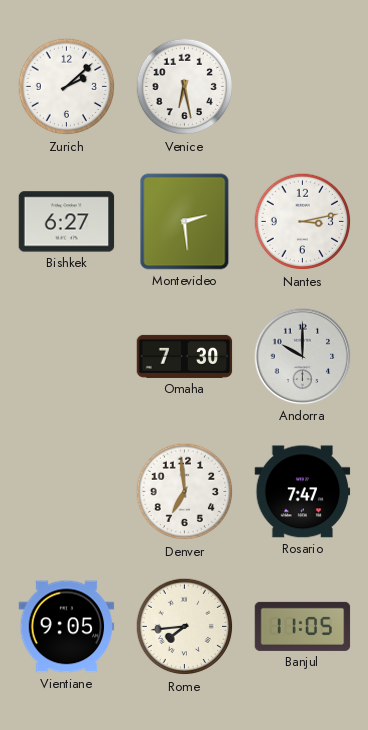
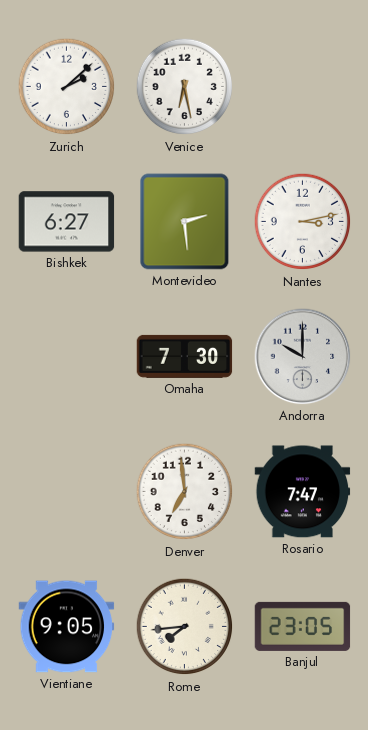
Banjul: 11:05 -> 23:05 (303, 626)
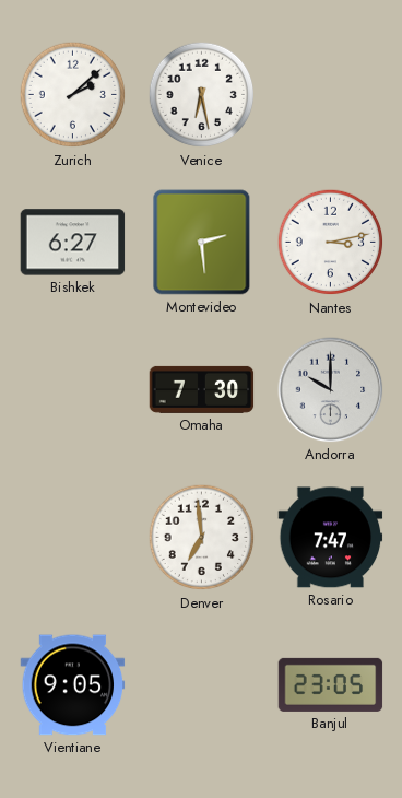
Rome: 7:44 -> none (185, 627)
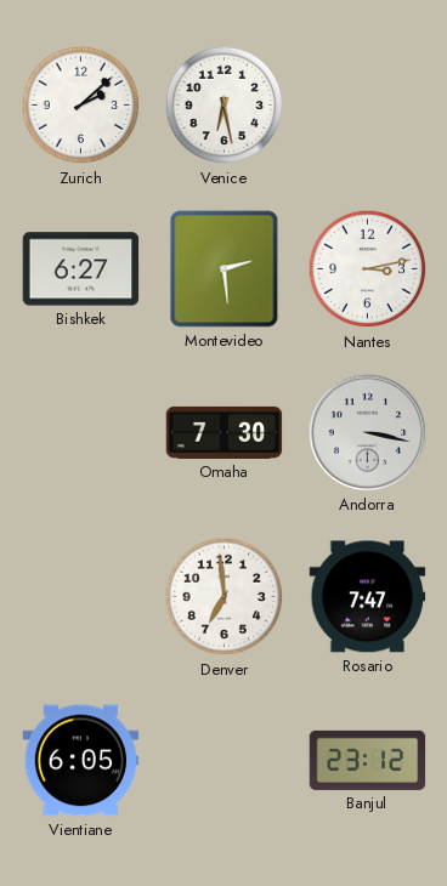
Andorra: 10:00 -> 3:17 (368, 433)
Vientiane: 9:05 -> 6:05 (81, 761)
Banjul: 23:05 -> 23:12 (368, 760)
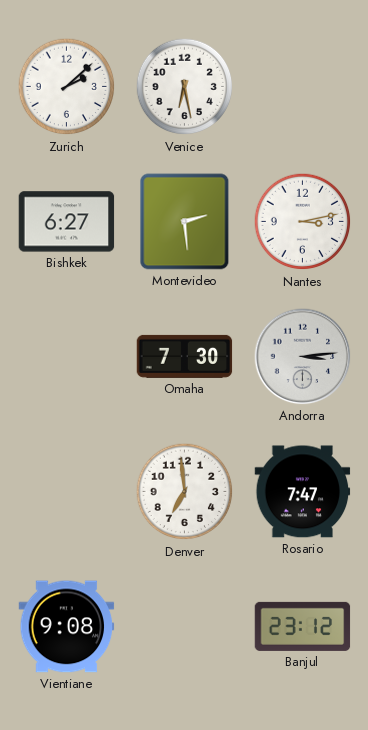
Andorra: 3:17 -> 3:14 (303, 357)
Vientiane: 6:05 -> 9:08 (67, 627)
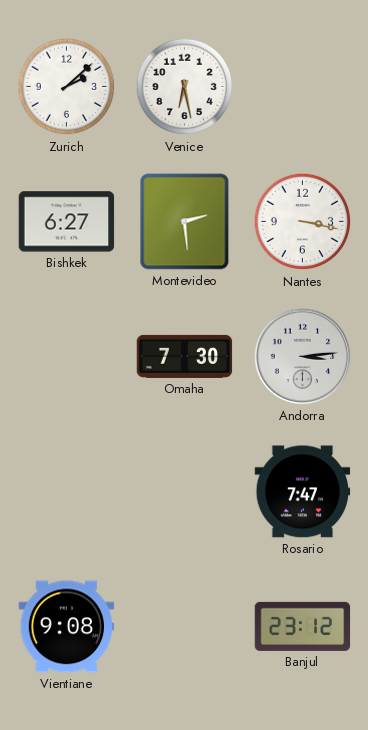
Nantes: 3:13 -> 3:17 (303, 222)
Denver: 6:59 -> none (185, 492)
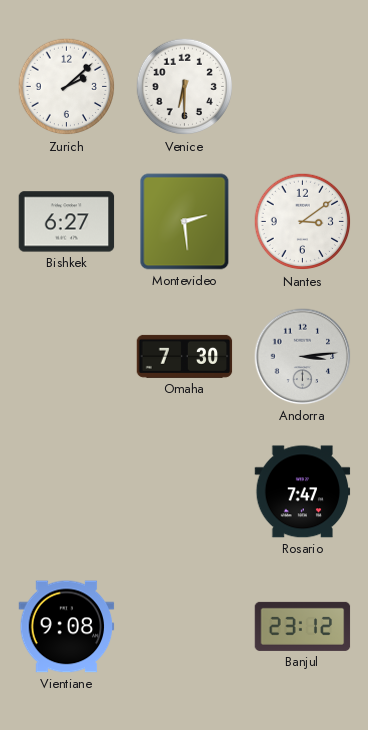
Venice: 6:28 -> 6:30 (185, 87)
Nantes: 3:17 -> 3:09 (303, 222)
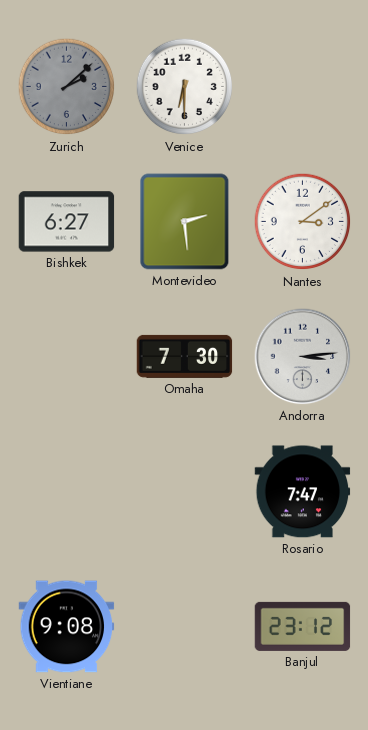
Zurich dial: white -> grey (67, 87)
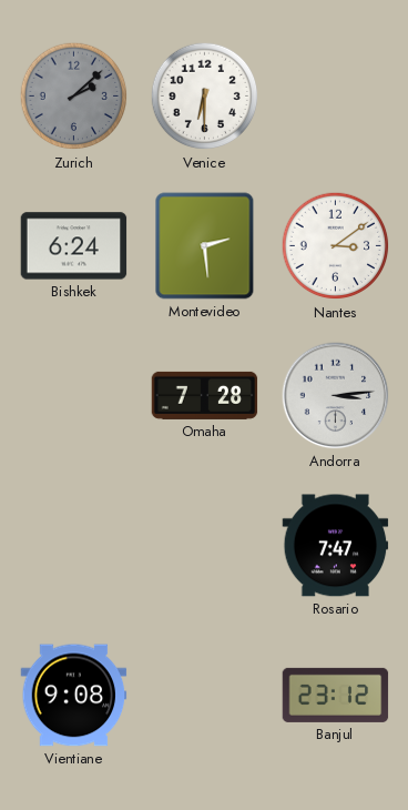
Bishkek: 6:27 -> 6:24 (74, 246)
Omaha: 7:30 -> 7:28 (205, 395)
